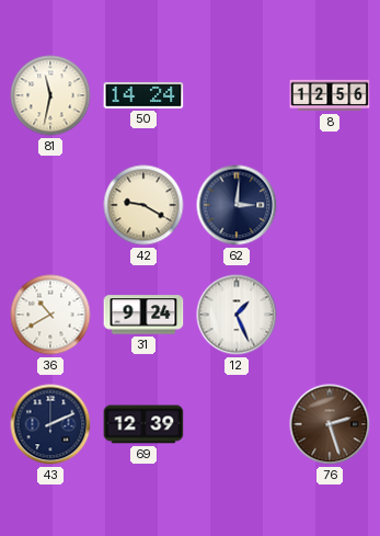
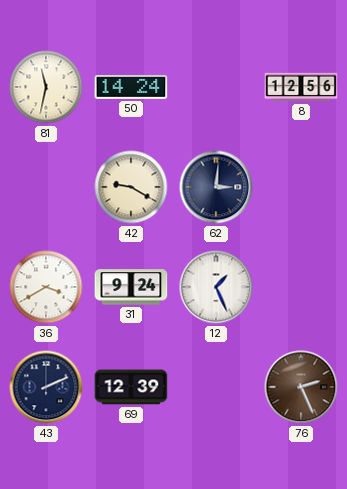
36: 10:40 -> 3:40 (46, 287)
76: 2:27 -> 2:26 (301, 387)
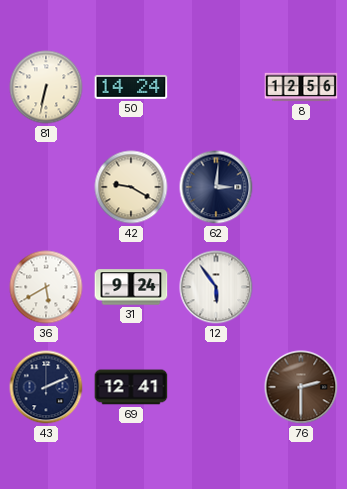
81: 11:32 -> 6:32 (46, 87)
36: 3:40 -> 5:40 (46, 287)
12: 1:26 -> 5:54 (216, 287)
69: 12:39 -> 12:41 (131, 387)
76: 2:26 -> 2:30 (301, 387)
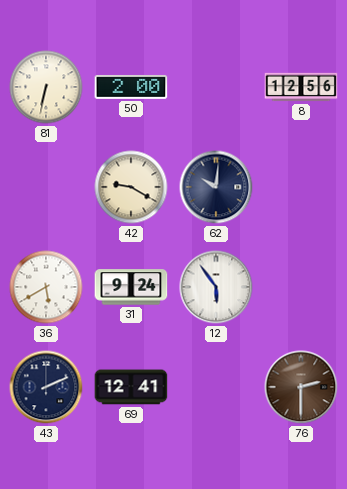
50: 14:24 -> 2:00 (131, 87)
62: 3:01 -> 10:01 (216, 187)
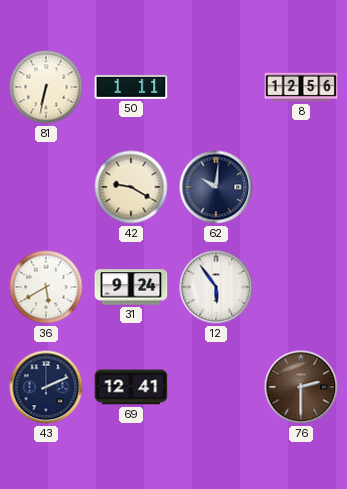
50: 2:00 -> 1:11 (131, 87)
